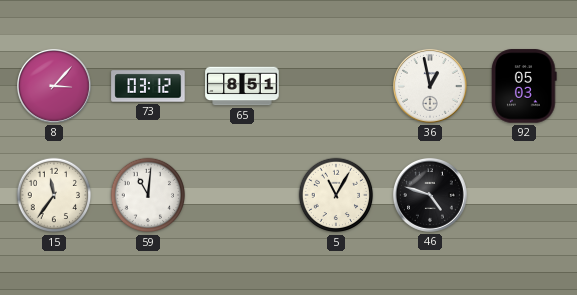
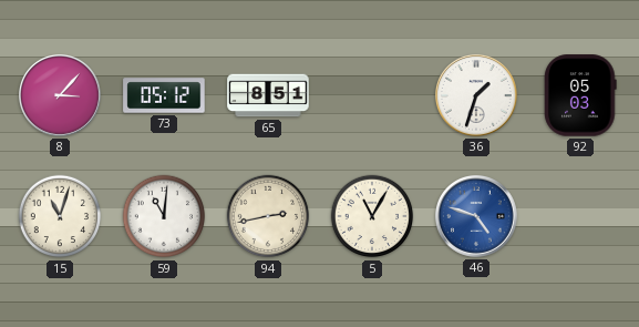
73: 03:12 -> 05:12 (164, 95)
36: 12:58 -> 1:33 (477, 95)
15: 11:36 -> 11:03 (60, 216)
94: none -> 2:43 (268, 216)
46 dial: black -> blue (477, 216)
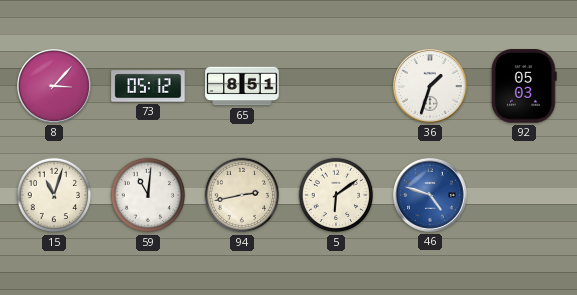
5: 11:05 -> 6:09 (336, 195)
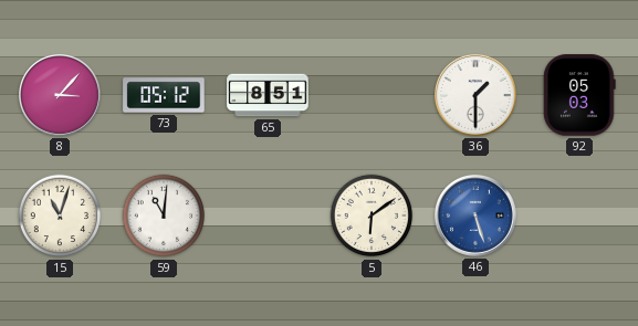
36: 1:33 -> 1:30 (477, 95)
94: 2:43 -> none (242, 195)
46: 4:48 -> 5:27 (477, 215)
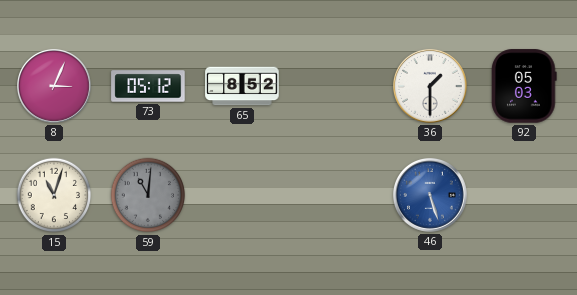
8: 3:07 -> 3:04 (55, 86)
65: 8:51 -> 8:52 (242, 86)
59 dial: white -> grey (148, 195)
5: 6:09 -> none (372, 215)
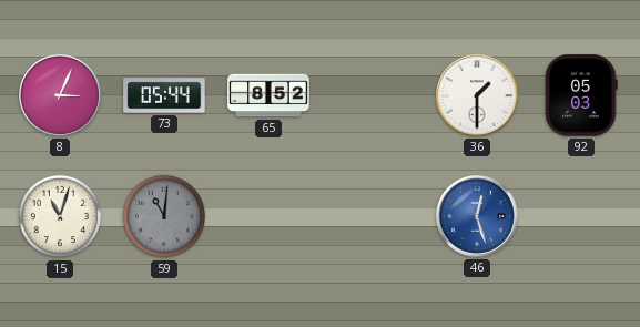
73: 05:12 -> 05:44 (164, 95)
46: 5:27 -> 12:27 (478, 216)
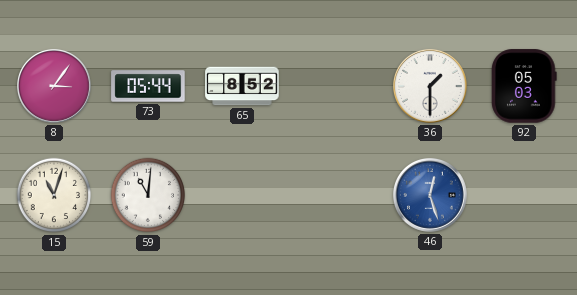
8: 3:04 -> 3:06 (55, 86)
59 dial: grey -> white (148, 195)
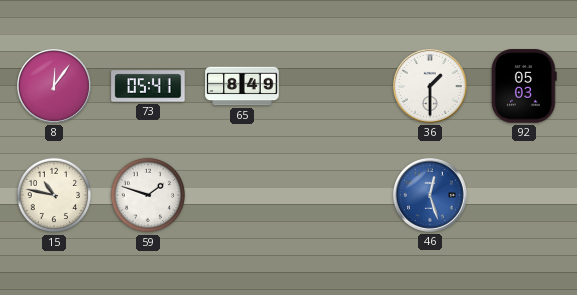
8: 3:06 -> 12:06 (55, 86)
73: 05:44 -> 05:41 (148, 86)
65: 8:52 -> 8:49 (242, 86)
15: 11:03 -> 10:47 (54, 195)
59: 11:01 -> 1:48 (148, 195)
